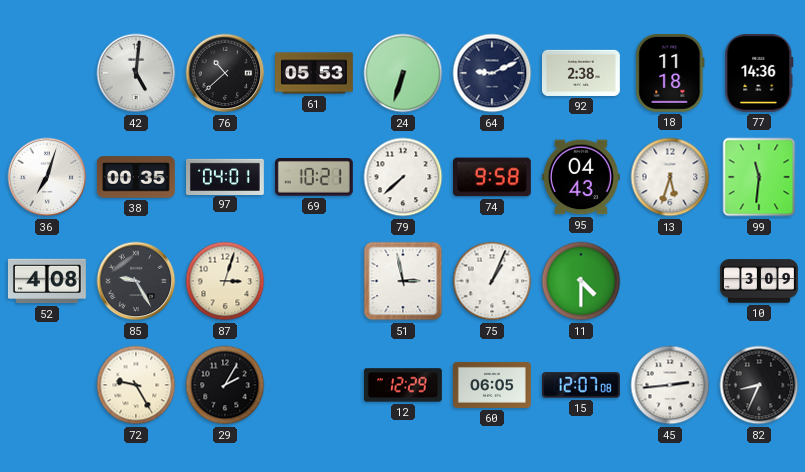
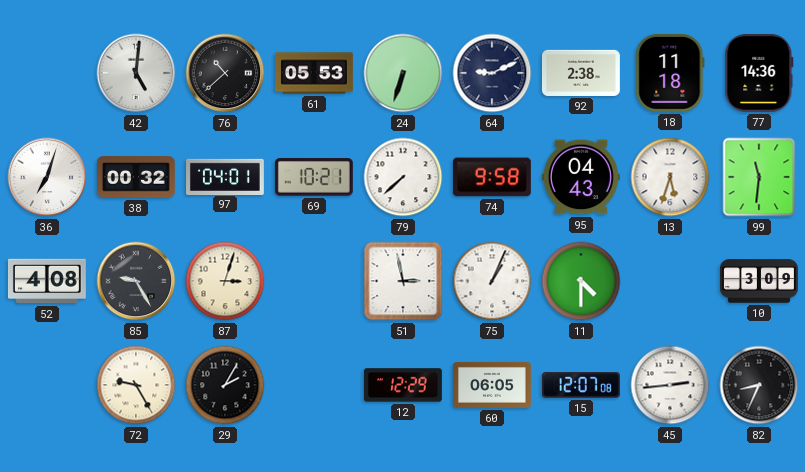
38: 00:35 -> 00:32 (136, 177)
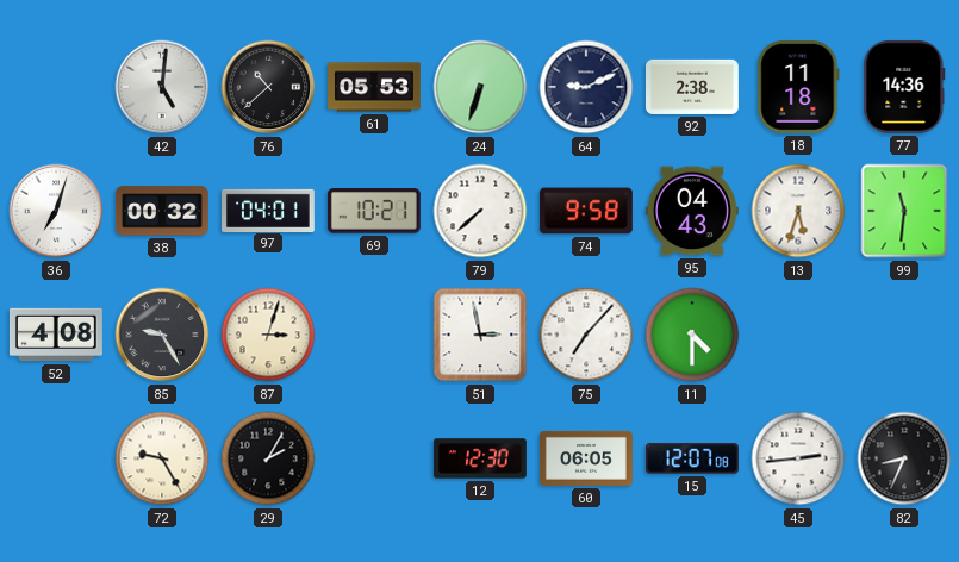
75: 1:04 -> 7:07 (586, 335)
10: 3:09 -> none (760, 281)
12: 12:29 -> 12:30 (480, 458)
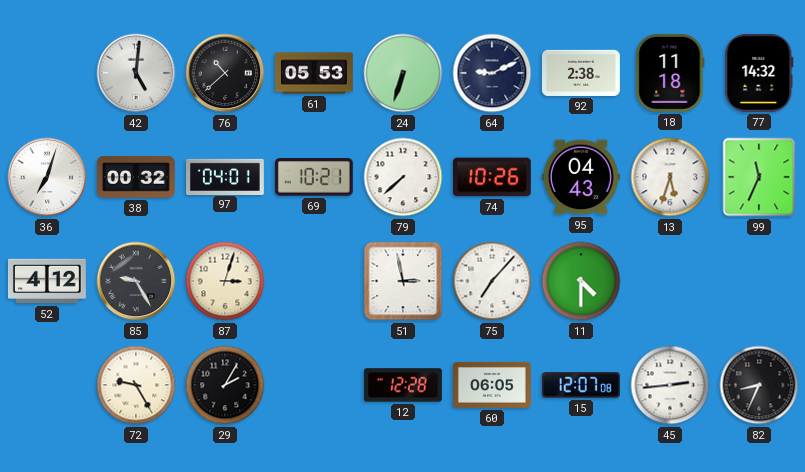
77: 14:36 -> 14:32 (759, 73)
74: 9:58 -> 10:26 (492, 177)
99: 11:31 -> 11:34 (759, 177)
52: 4:08 -> 4:12 (47, 281)
12: 12:30 -> 12:28 (403, 385)
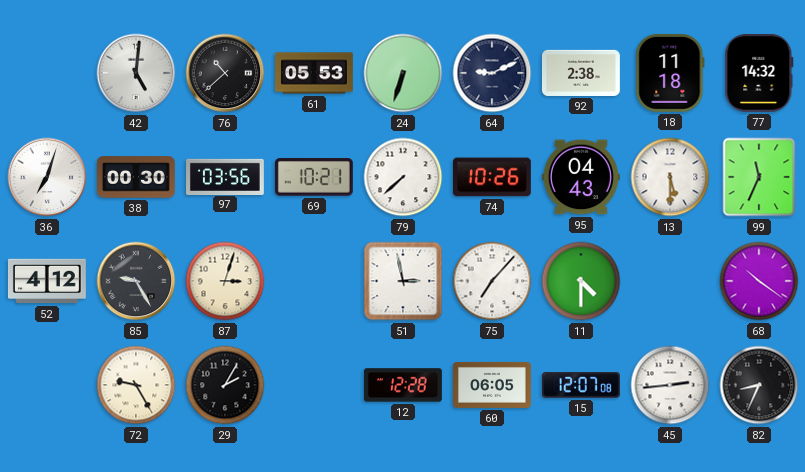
38: 00:32 -> 00:30 (136, 177)
97: 04:01 -> 03:56 (226, 176)
13: 5:33 -> 5:30 (670, 177)
68: none -> 10:21 (759, 281)
